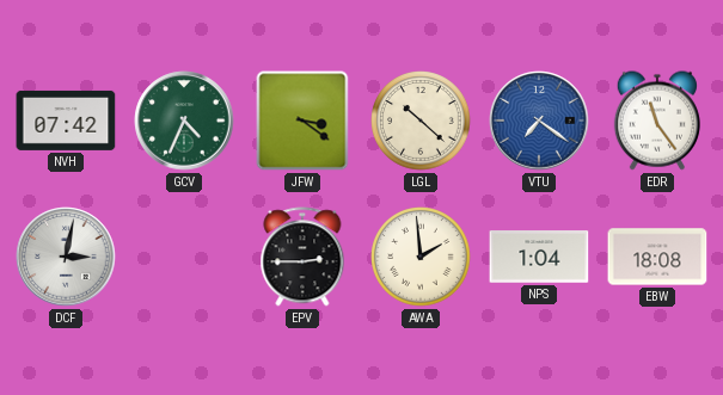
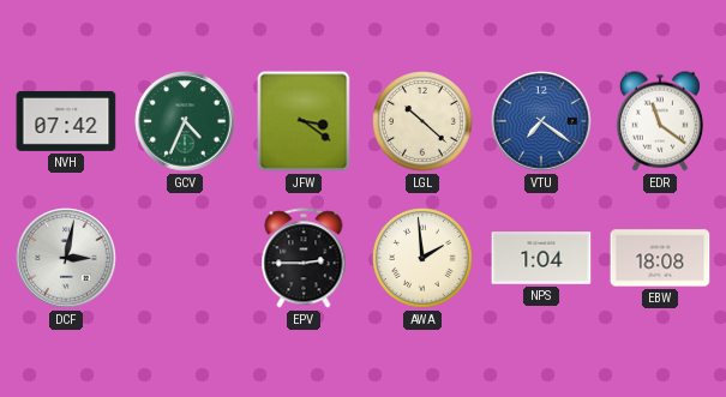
EDR: 11:24 -> 11:21 (660, 121)
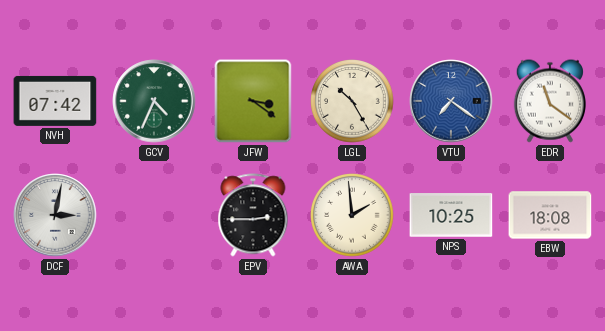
LGL: 10:22 -> 10:25 (352, 101)
NPS: 1:04 -> 10:25 (451, 215)
